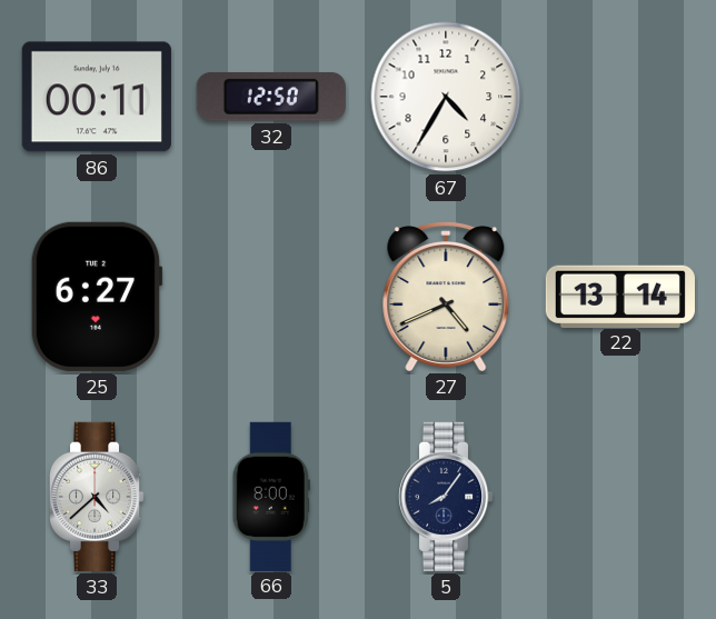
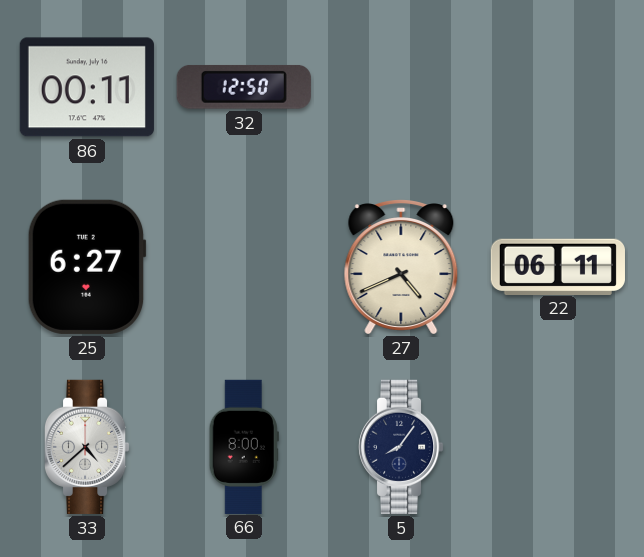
67: 4:35 -> none (446, 97)
22: 13:14 -> 06:11 (558, 266)
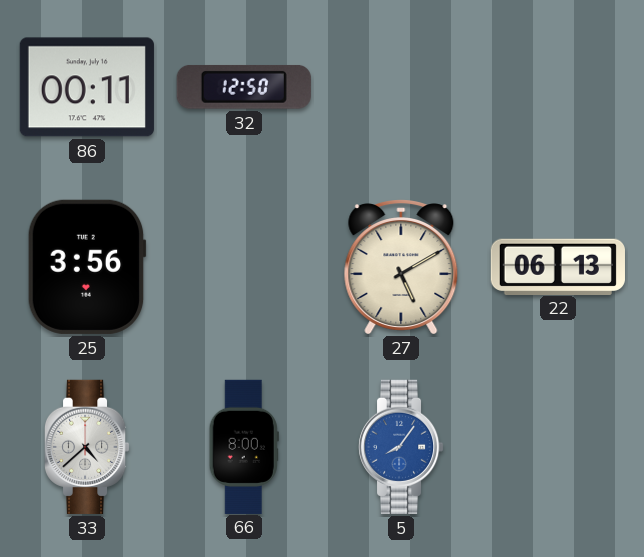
25: 6:27 -> 3:56 (87, 267)
27: 4:41 -> 5:10 (401, 267)
22: 06:11 -> 06:13 (558, 266)
5 dial: navy -> blue (401, 447)
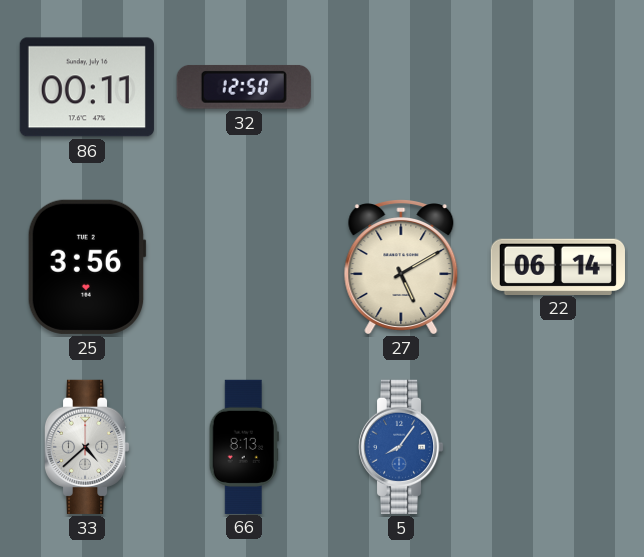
22: 06:13 -> 06:14 (558, 266)
66: 8:00 -> 8:13 (244, 446)
